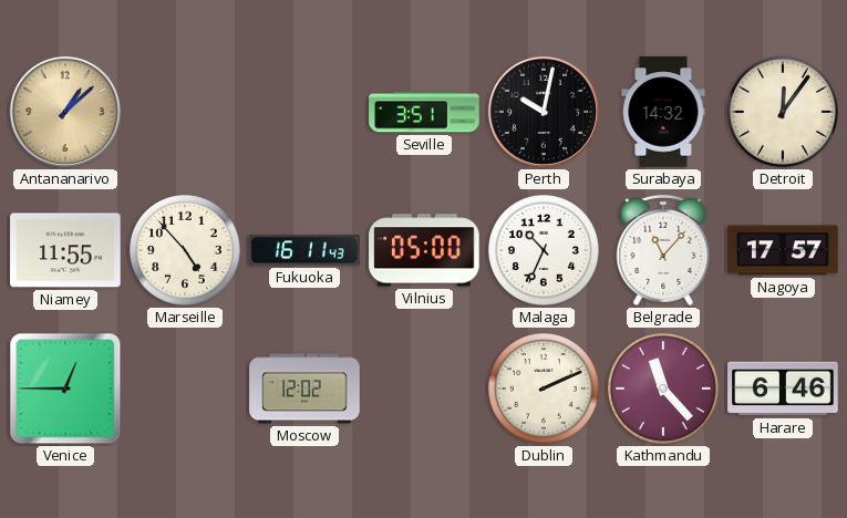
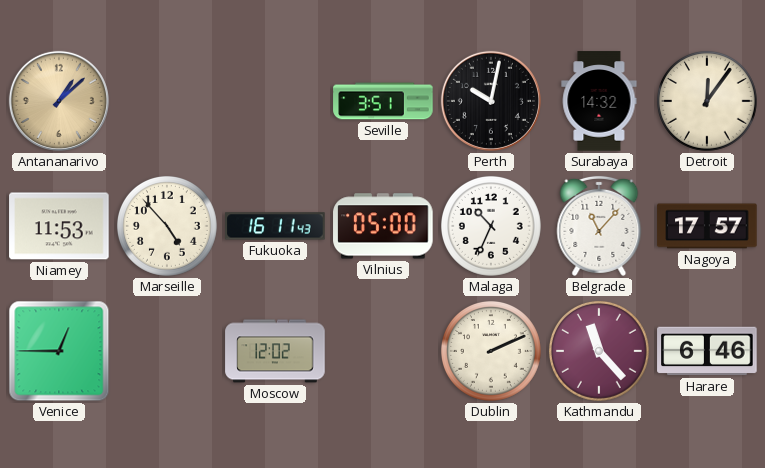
Niamey: 11:55 -> 11:53 (59, 226)
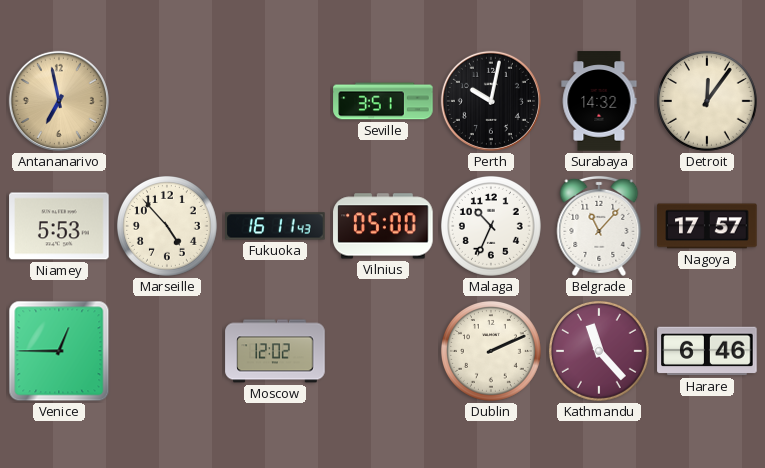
Antananarivo: 1:08 -> 6:58 (59, 101)
Niamey: 11:53 -> 5:53 (59, 226)
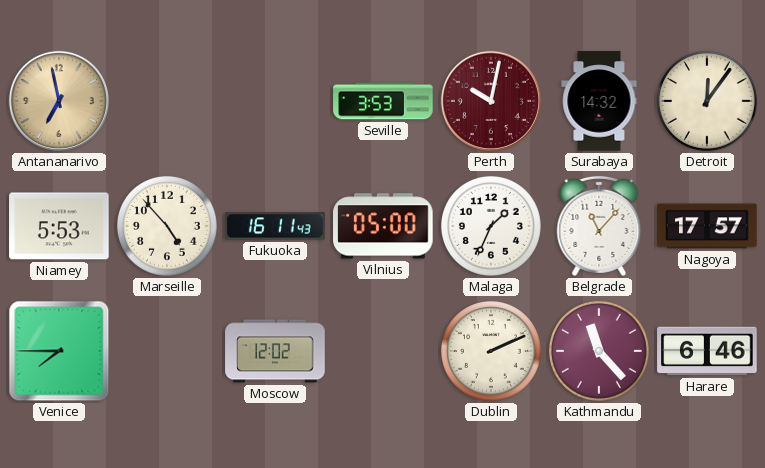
Seville: 3:51 -> 3:53 (383, 101)
Perth dial: black -> burgundy (491, 101)
Malaga: 10:34 -> 1:34 (491, 226)
Venice: 12:45 -> 7:45 (59, 351)
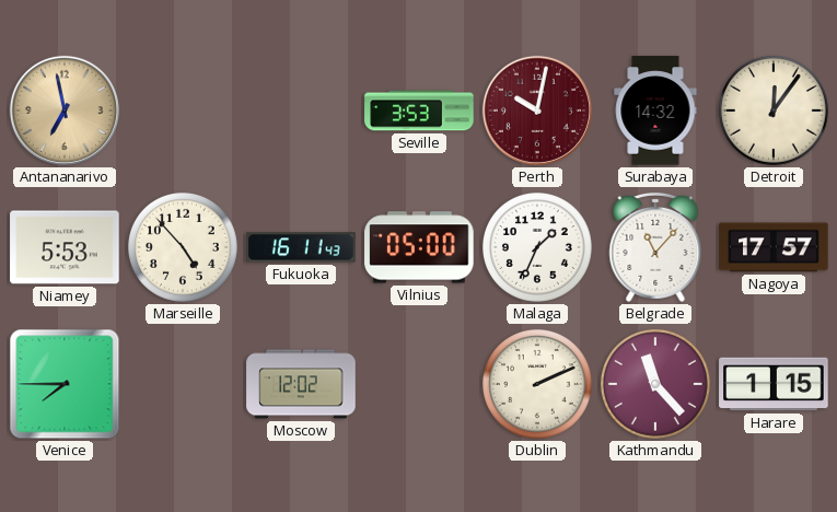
Harare: 6:46 -> 1:15 (774, 384)
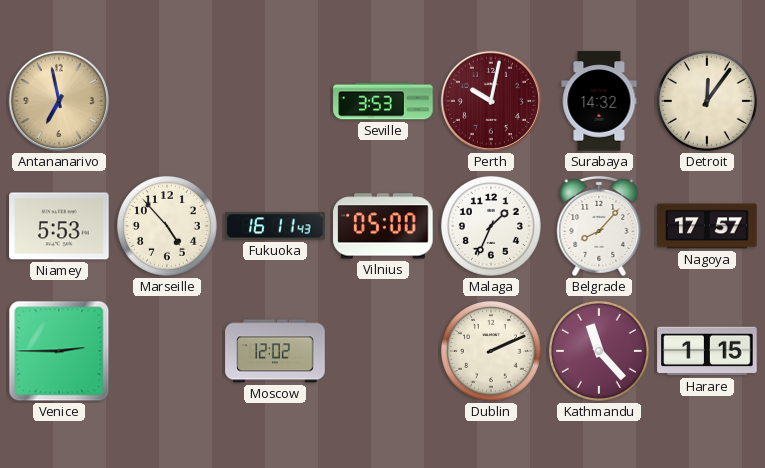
Belgrade: 11:07 -> 8:07 (599, 226)
Venice: 7:45 -> 2:45 (59, 351)
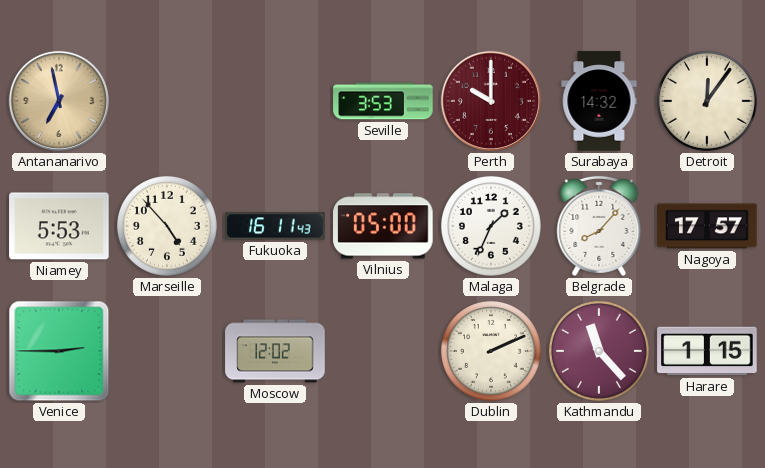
Perth: 10:02 -> 10:00 (491, 101)
